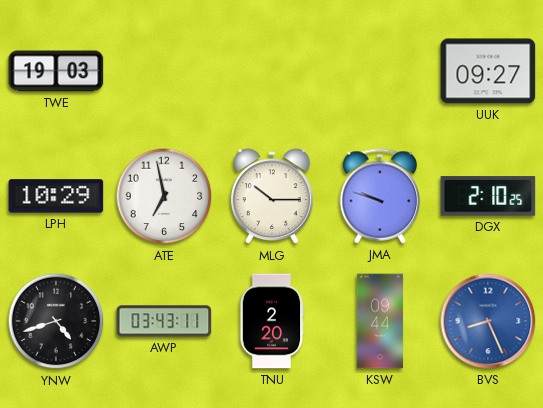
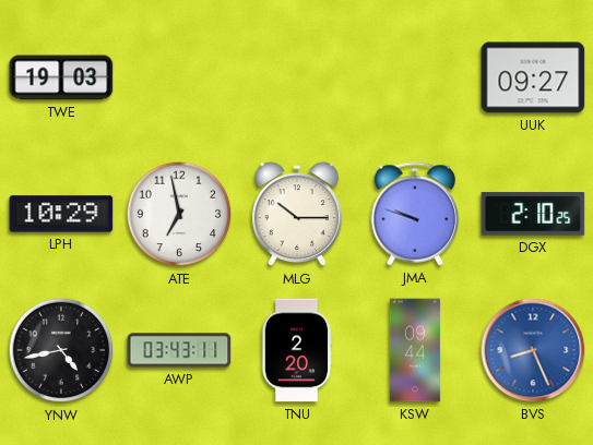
YNW: 4:42 -> 4:43 (61, 350)
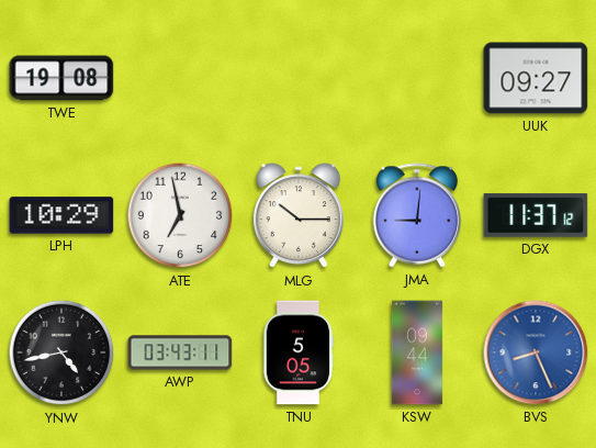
TWE: 19:03 -> 19:08 (61, 78)
JMA: 9:48 -> 9:01 (417, 215)
DGX: 2:10 -> 11:37 (536, 215)
TNU: 2:20 -> 5:05 (299, 352)
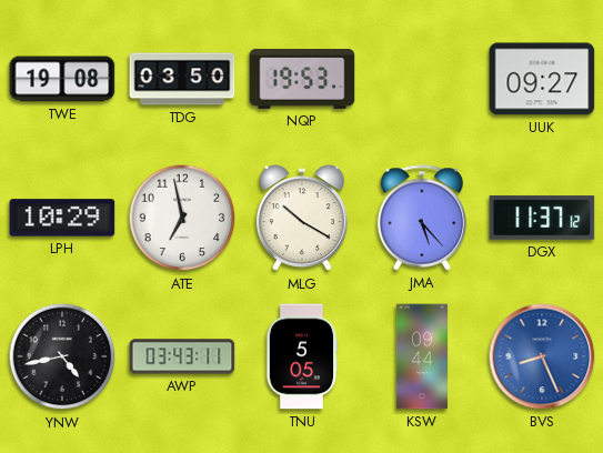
TDG: none -> 03:50 (182, 79)
NQP: none -> 19:53 (302, 79)
MLG: 10:15 -> 10:20 (302, 219)
JMA: 9:01 -> 5:23 (422, 218)
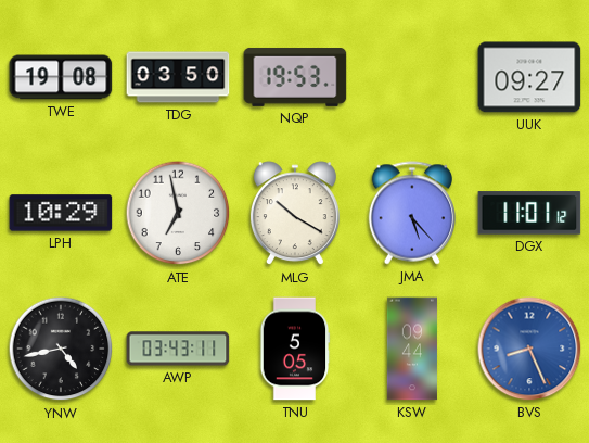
DGX: 11:37 -> 11:01 (529, 213)
